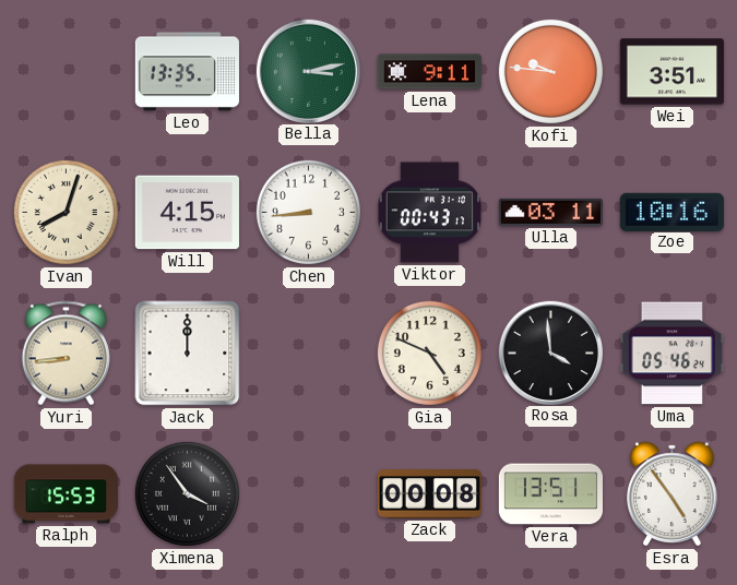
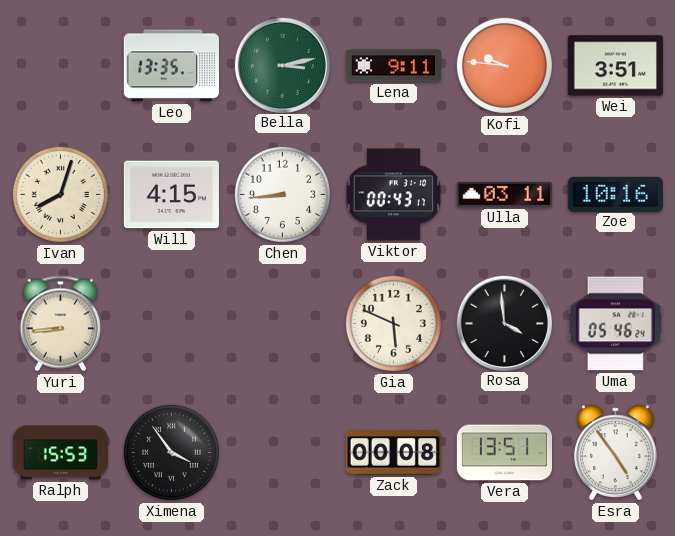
Jack: 12:00 -> none (188, 354)
Gia: 4:49 -> 5:49 (393, 323)
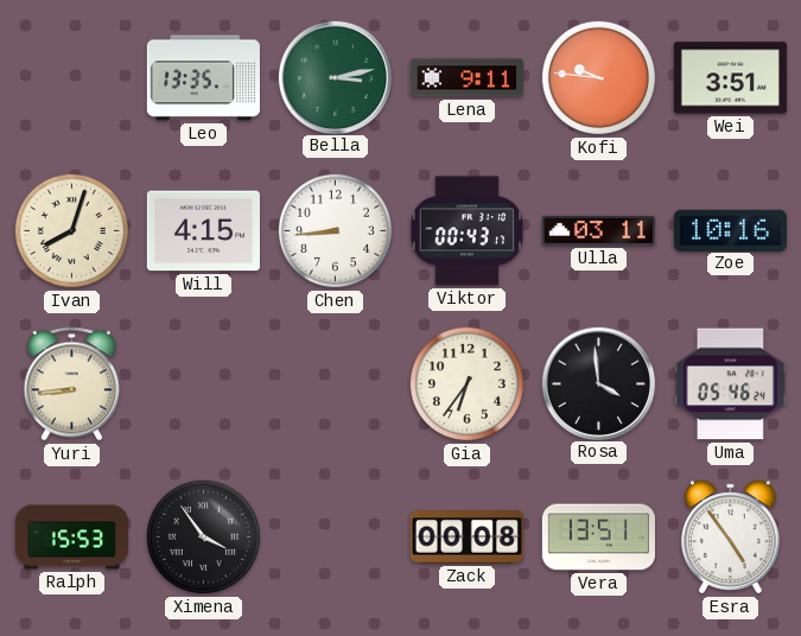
Gia: 5:49 -> 6:36 (466, 383)
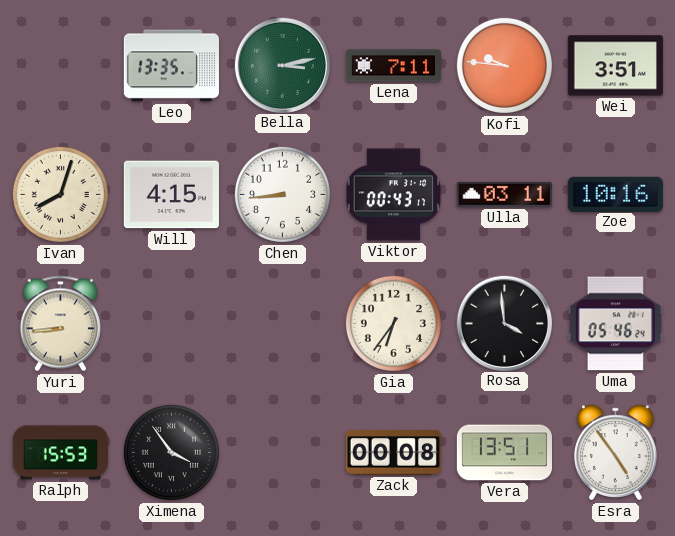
Lena: 9:11 -> 7:11 (393, 66)
